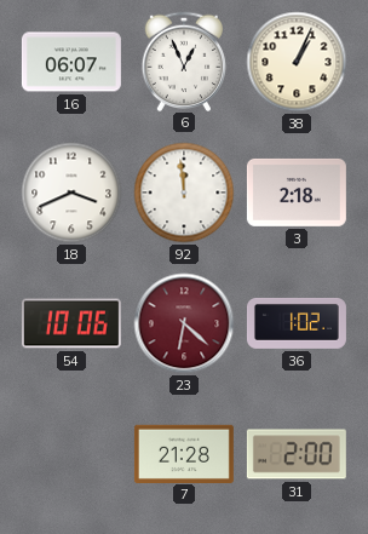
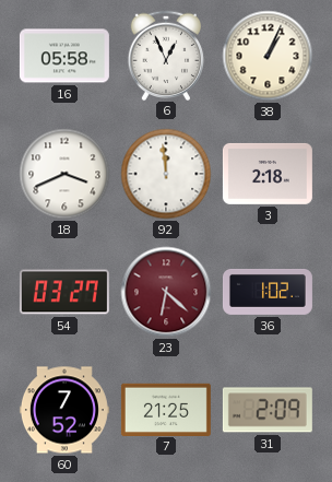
16: 06:07 -> 05:58 (64, 56)
54: 10:06 -> 03:27 (64, 292)
60: none -> 7:52 (64, 410)
7: 21:28 -> 21:25 (166, 409)
31: 2:00 -> 2:09 (268, 410)
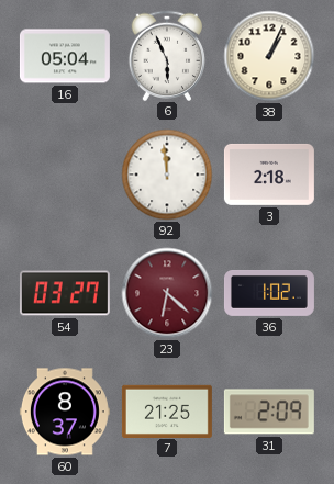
16: 05:58 -> 05:04 (65, 56)
6: 12:56 -> 5:56 (167, 55)
18: 3:41 -> none (64, 174)
60: 7:52 -> 8:37 (65, 412)
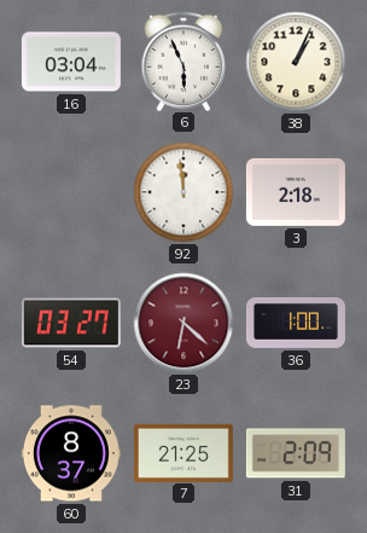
16: 05:04 -> 03:04 (71, 62)
36: 1:02 -> 1:00 (296, 324)
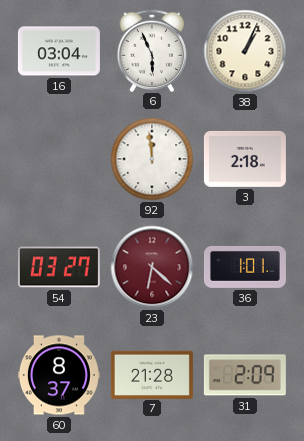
36: 1:00 -> 1:01 (245, 268)
7: 21:25 -> 21:28 (152, 374)
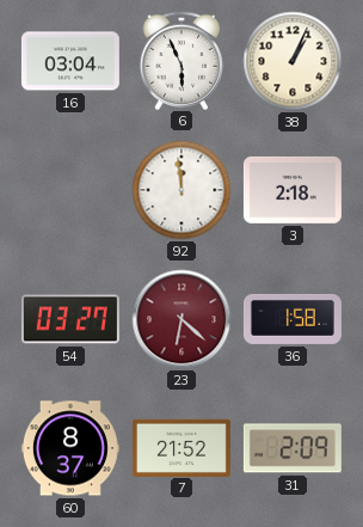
36: 1:01 -> 1:58 (293, 320)
7: 21:28 -> 21:52 (181, 447)
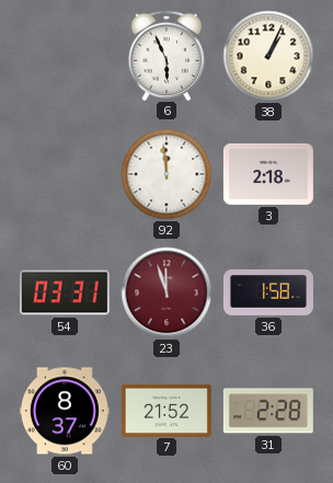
16: 03:04 -> none (70, 61)
54: 03:27 -> 03:31 (65, 292)
23: 6:22 -> 11:57 (166, 292)
31: 2:09 -> 2:28 (268, 411)
